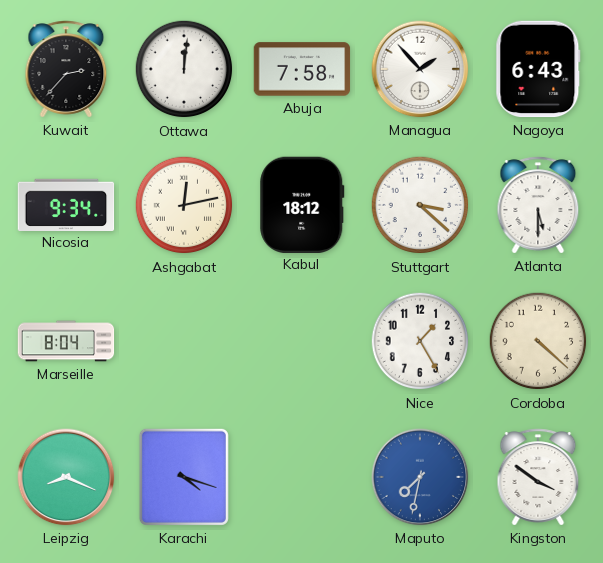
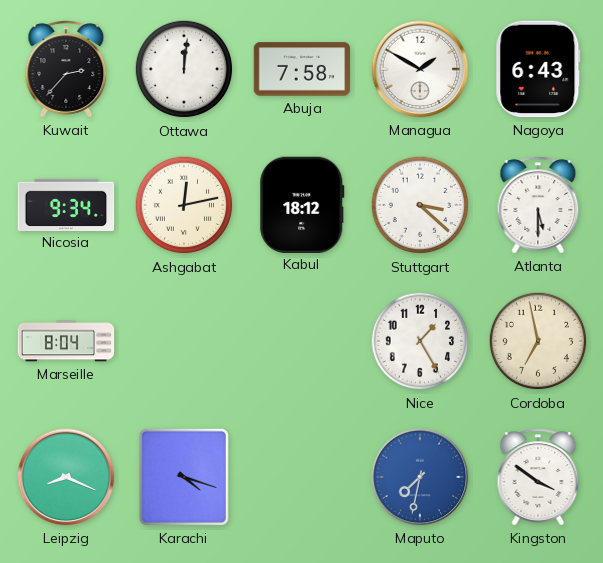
Managua: 1:53 -> 1:50 (420, 69)
Cordoba: 4:22 -> 6:58 (538, 341)
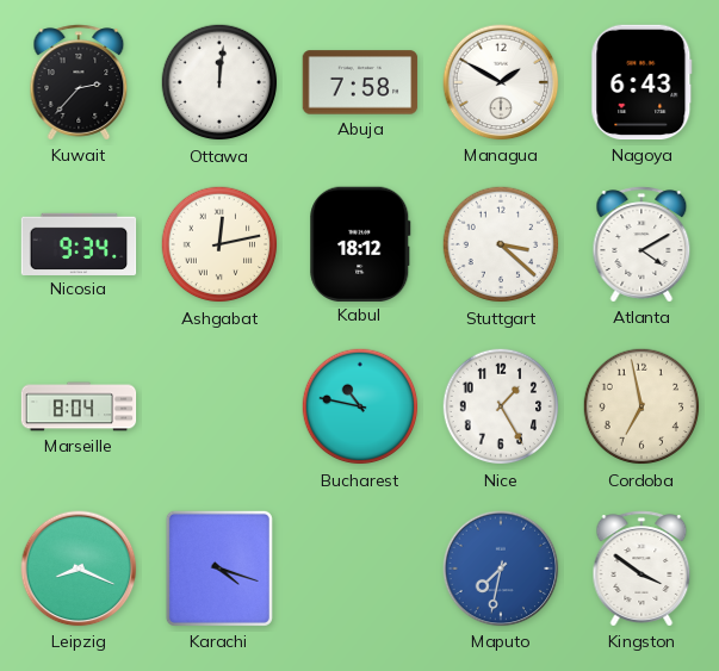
Atlanta: 5:30 -> 4:10 (641, 244)
Bucharest: none -> 10:47 (360, 406)
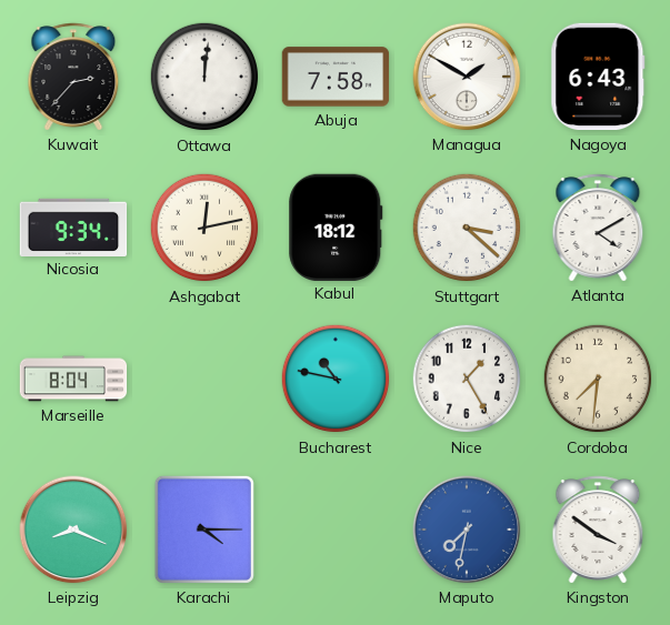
Cordoba: 6:58 -> 7:31 (598, 379)
Karachi: 4:18 -> 4:15 (204, 530)
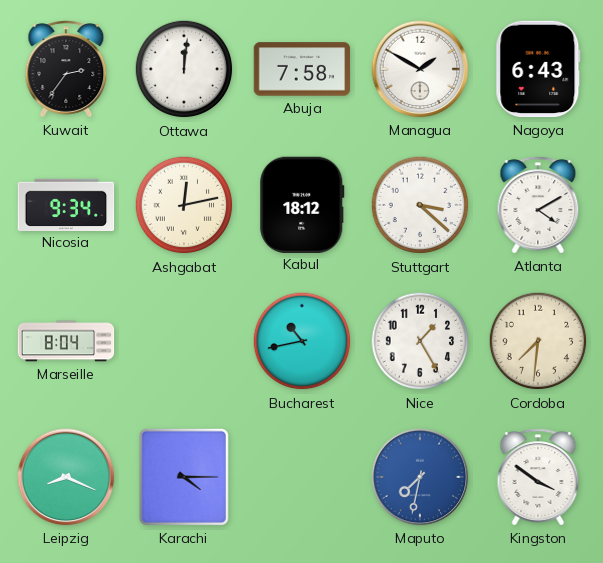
Kuwait: 2:37 -> 2:36 (66, 69)
Bucharest: 10:47 -> 10:43 (302, 341)
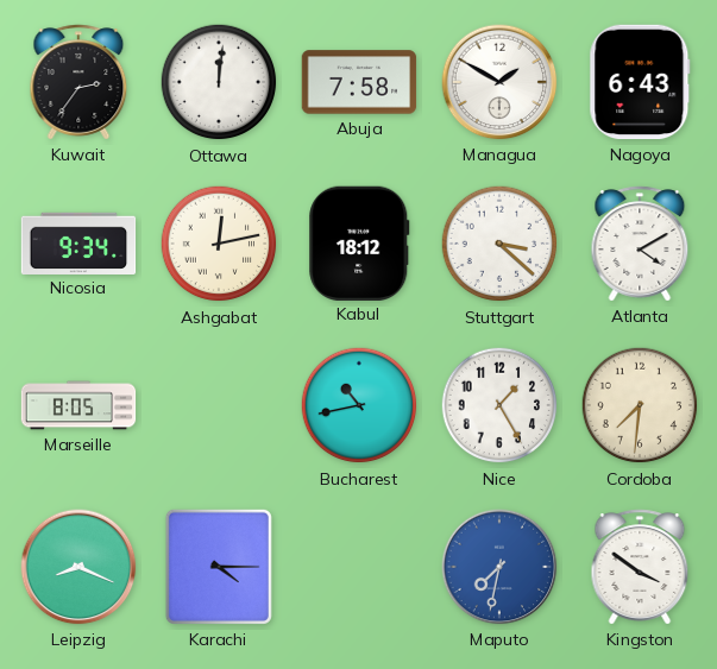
Marseille: 8:04 -> 8:05 (78, 405)
